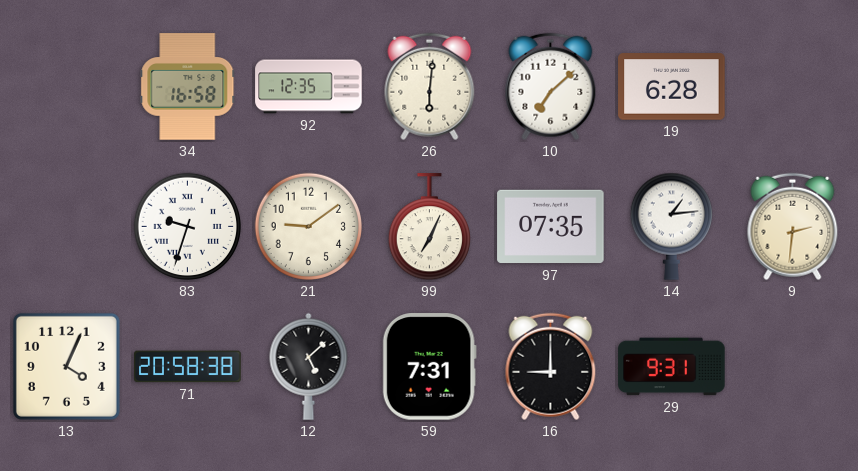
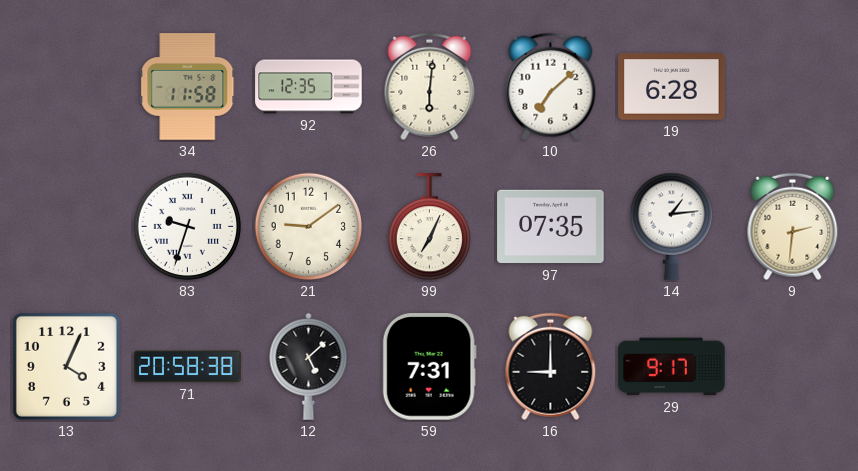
34: 16:58 -> 11:58 (188, 87)
29: 9:31 -> 9:17 (672, 367)
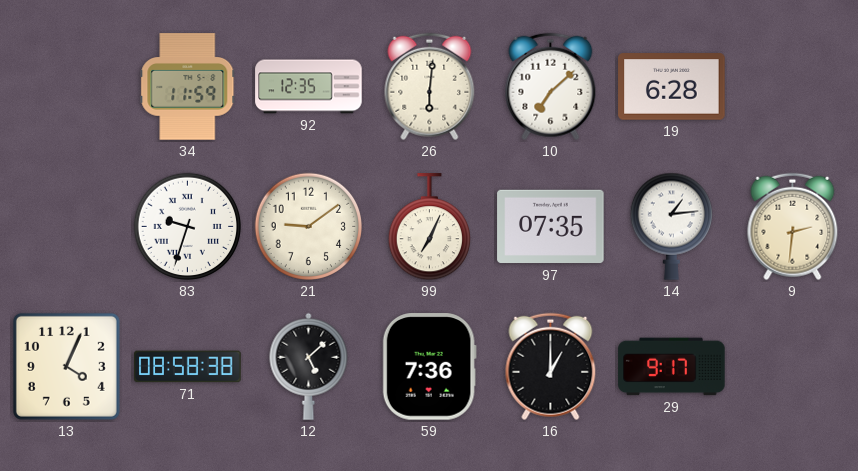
34: 11:58 -> 11:59 (188, 87)
71: 20:58 -> 08:58 (188, 367)
59: 7:31 -> 7:36 (429, 367)
16: 9:00 -> 1:00 (551, 367)
